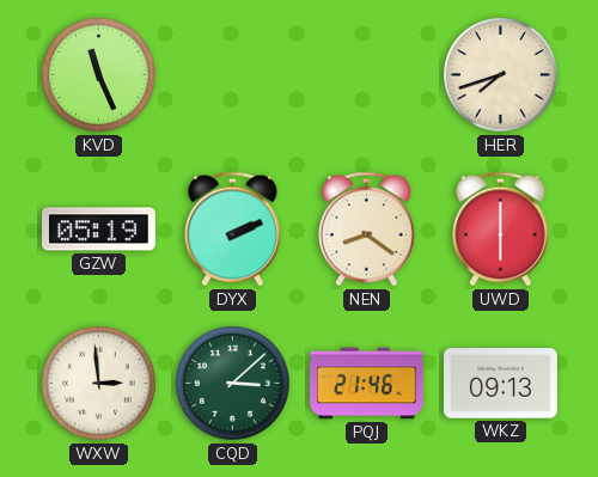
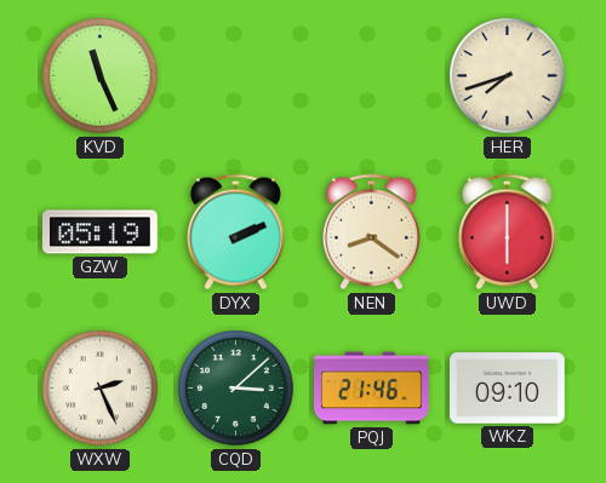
WXW: 2:59 -> 2:26 (101, 389)
WKZ: 09:13 -> 09:10 (508, 389)
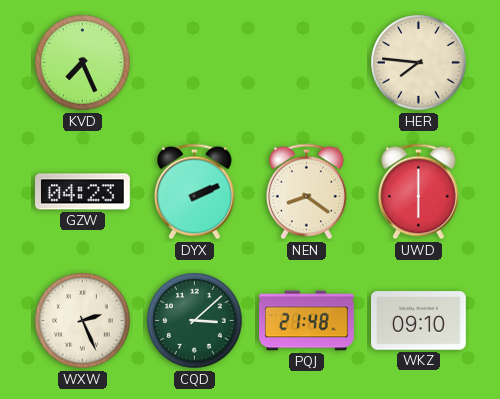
KVD: 11:26 -> 7:26 (83, 63)
HER: 7:42 -> 7:46 (419, 63)
GZW: 05:19 -> 04:23 (83, 192)
PQJ: 21:46 -> 21:48 (307, 321)
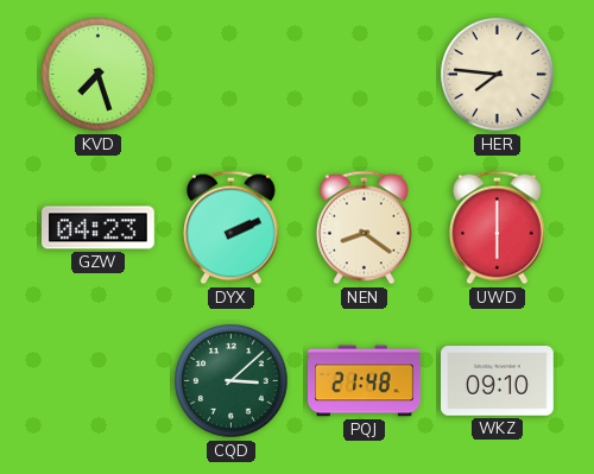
KVD: 7:26 -> 7:27 (99, 75)
WXW: 2:26 -> none (83, 321)
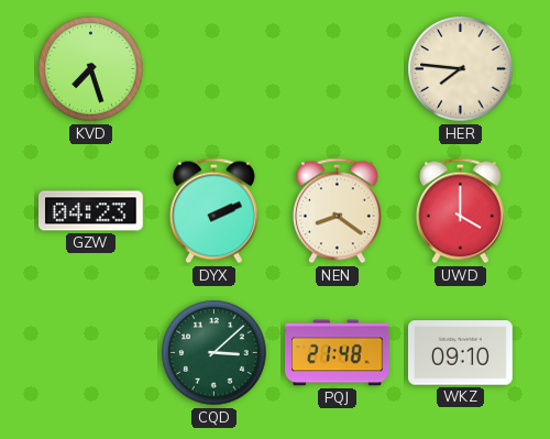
UWD: 6:00 -> 4:00 (460, 211)
